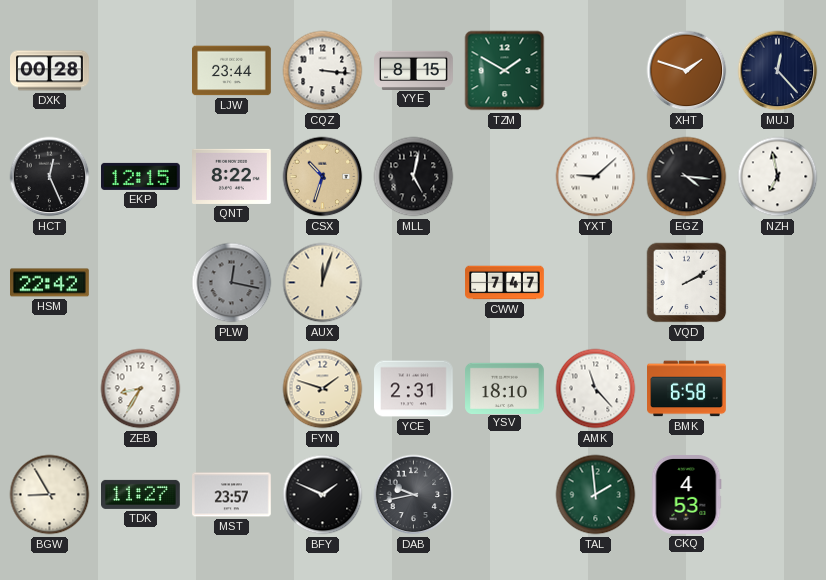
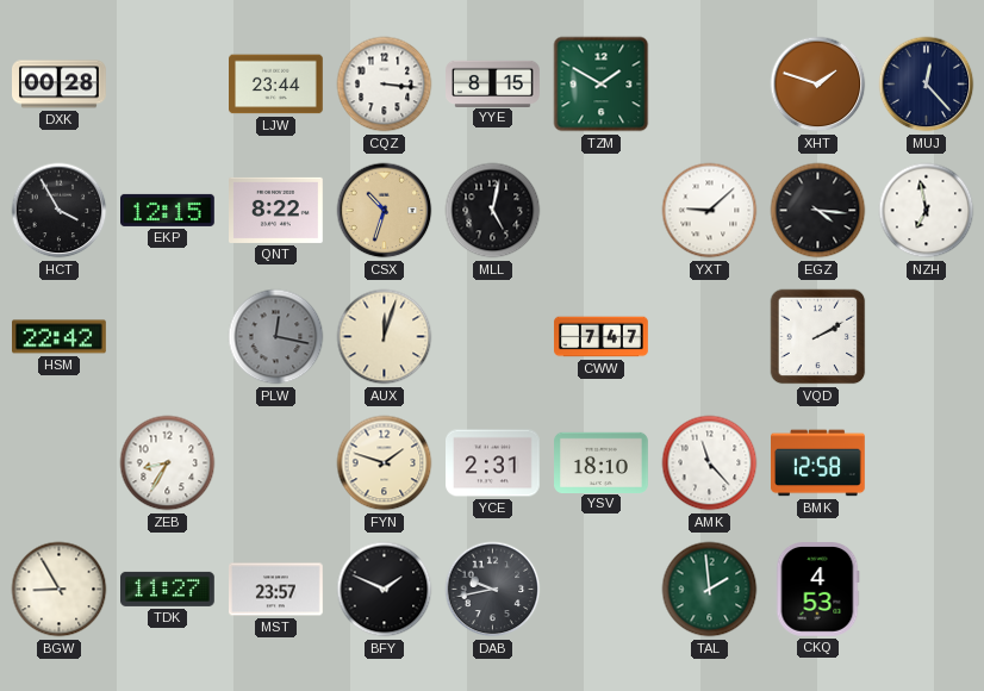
HCT: 12:26 -> 3:55 (60, 211)
BMK: 6:58 -> 12:58 (818, 463)
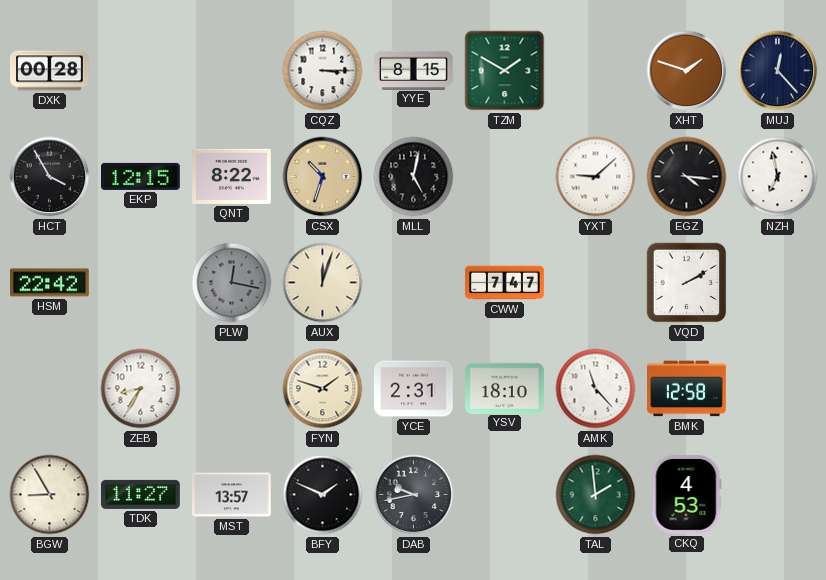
LJW: 23:44 -> none (276, 85)
CQZ: 3:16 -> 3:15 (323, 71)
MST: 23:57 -> 13:57 (232, 495)
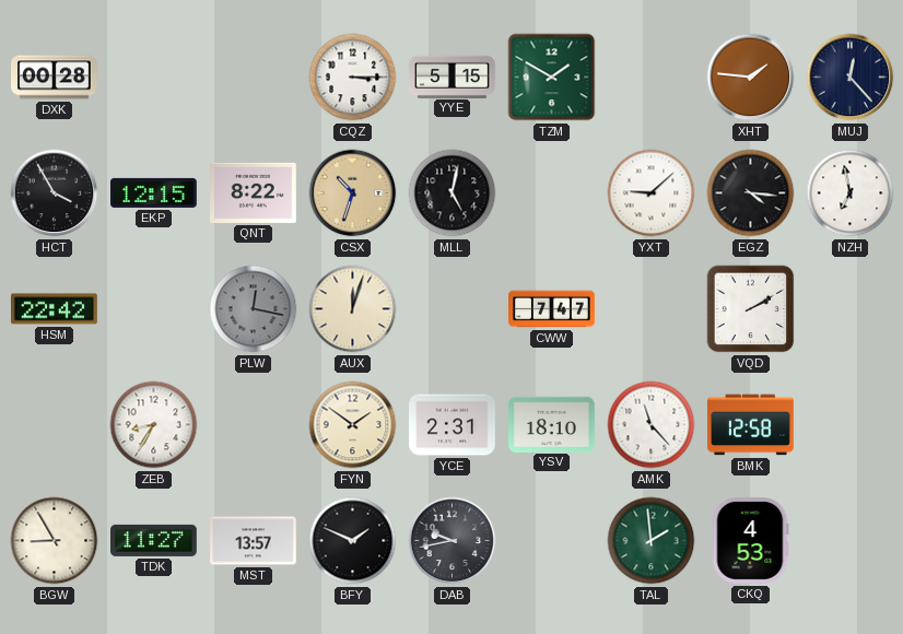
YYE: 8:15 -> 5:15 (453, 77)
XHT: 1:48 -> 1:46 (751, 78)
FYN: 1:48 -> 1:51 (353, 425)
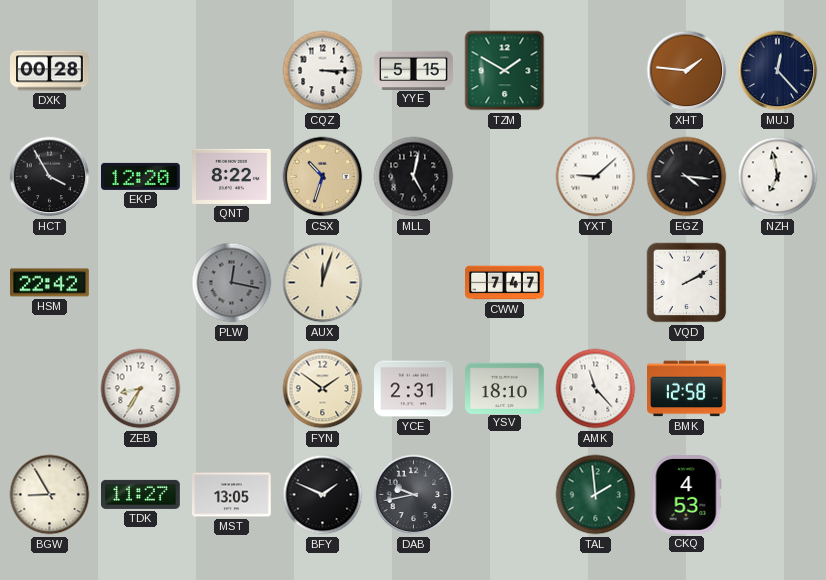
EKP: 12:15 -> 12:20 (141, 176)
MST: 13:57 -> 13:05 (232, 495)
